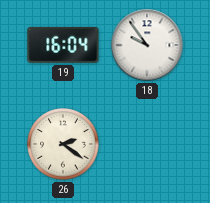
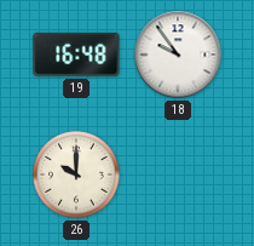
19: 16:04 -> 16:48 (76, 55)
26: 2:21 -> 10:00 (76, 175)
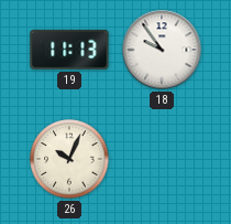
19: 16:48 -> 11:13 (69, 50)
26: 10:00 -> 10:04 (69, 159)
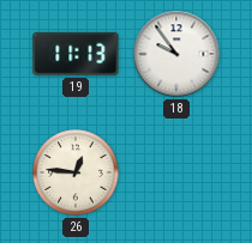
26: 10:04 -> 12:46 (76, 172)
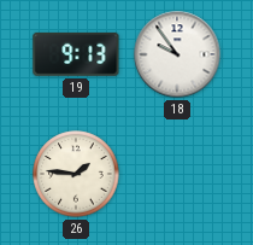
19: 11:13 -> 9:13 (76, 54)
26: 12:46 -> 1:46 (76, 174)
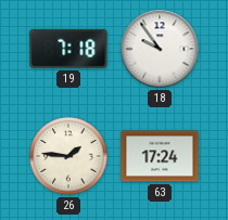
19: 9:13 -> 7:18 (68, 49)
63: none -> 17:24 (160, 156)
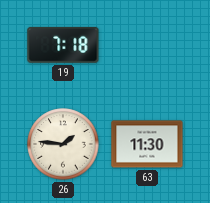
18: 9:54 -> none (160, 49)
63: 17:24 -> 11:30 (147, 144)
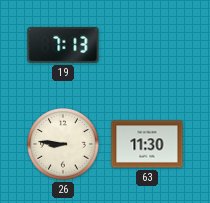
19: 7:18 -> 7:13 (63, 45)
26: 1:46 -> 8:46 (63, 144)
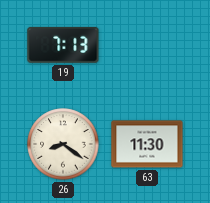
26: 8:46 -> 8:21 (63, 144)
